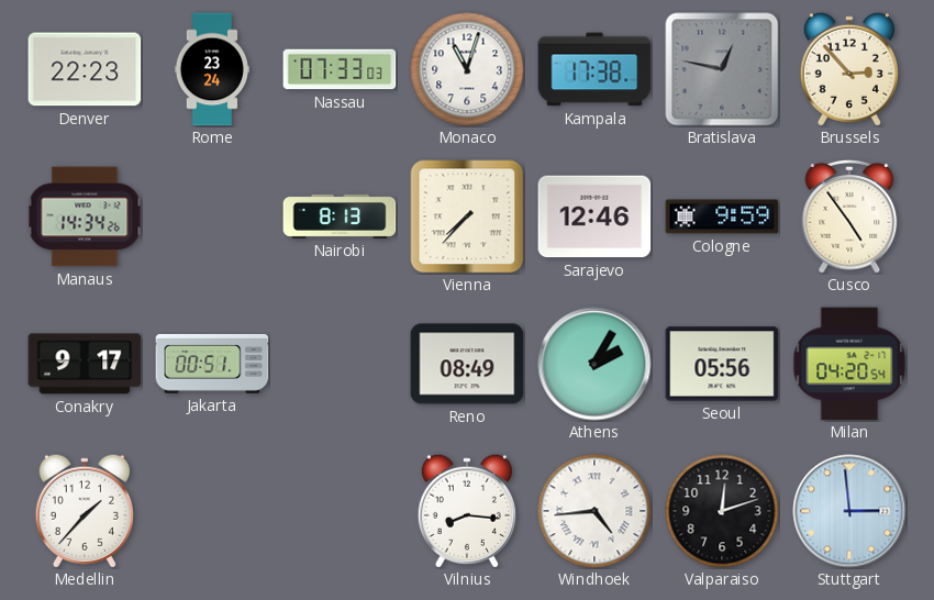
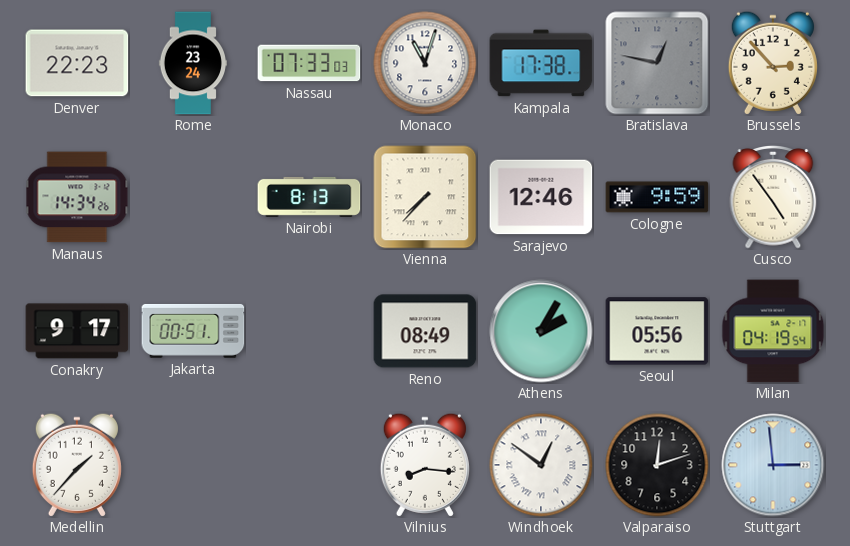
Milan: 04:20 -> 04:19 (773, 331)
Windhoek: 4:44 -> 12:51 (541, 465)
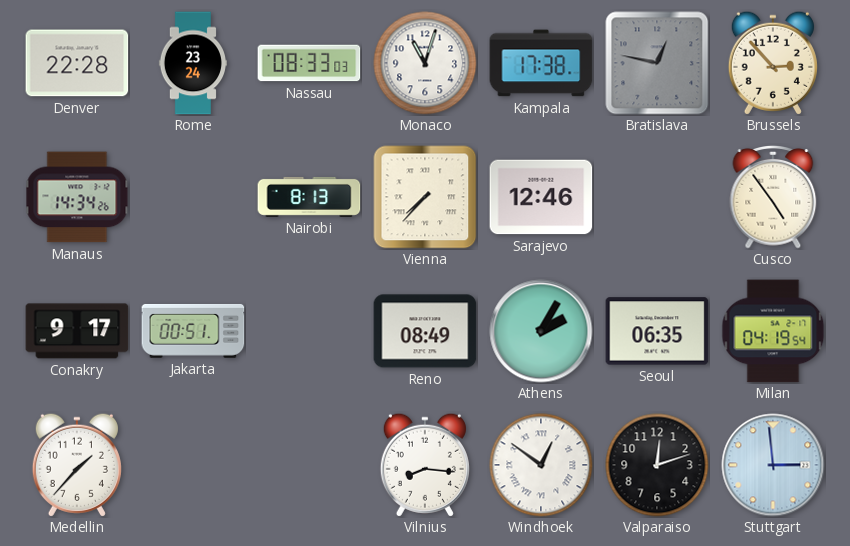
Denver: 22:23 -> 22:28 (77, 63)
Nassau: 07:33 -> 08:33 (309, 63)
Cologne: 9:59 -> none (657, 197)
Seoul: 05:56 -> 06:35 (657, 331)
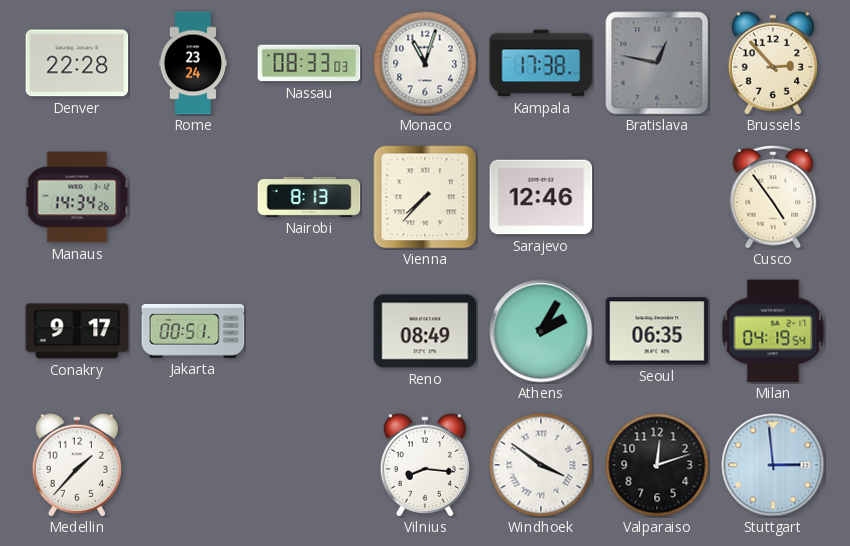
Windhoek: 12:51 -> 3:51 (541, 465)
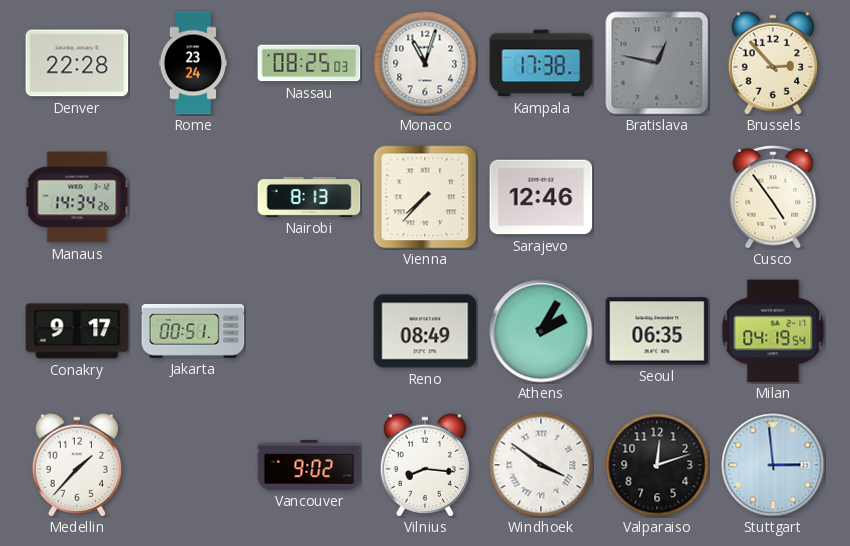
Nassau: 08:33 -> 08:25 (309, 63)
Vancouver: none -> 9:02 (309, 465)
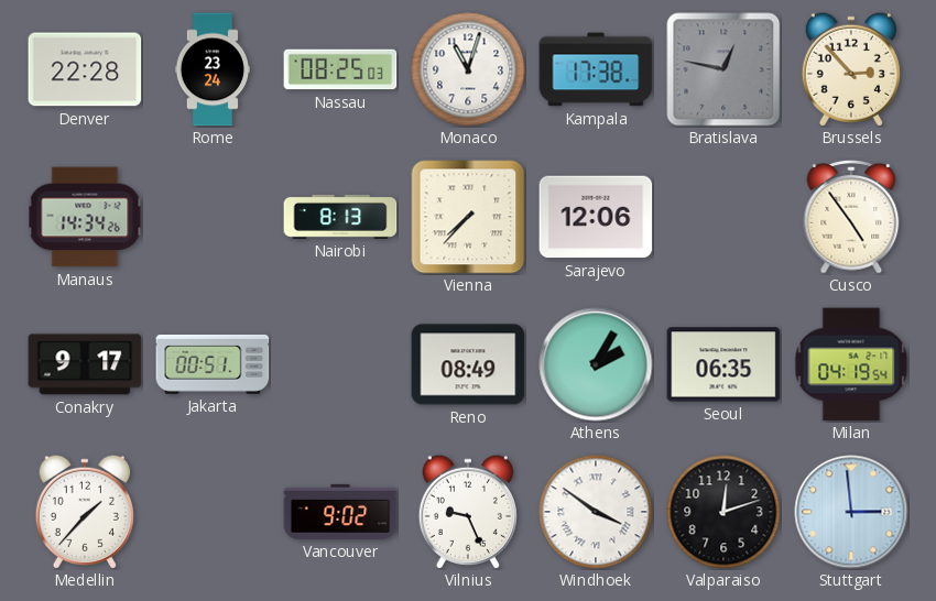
Sarajevo: 12:46 -> 12:06 (596, 217)
Vilnius: 8:16 -> 9:26 (468, 512)
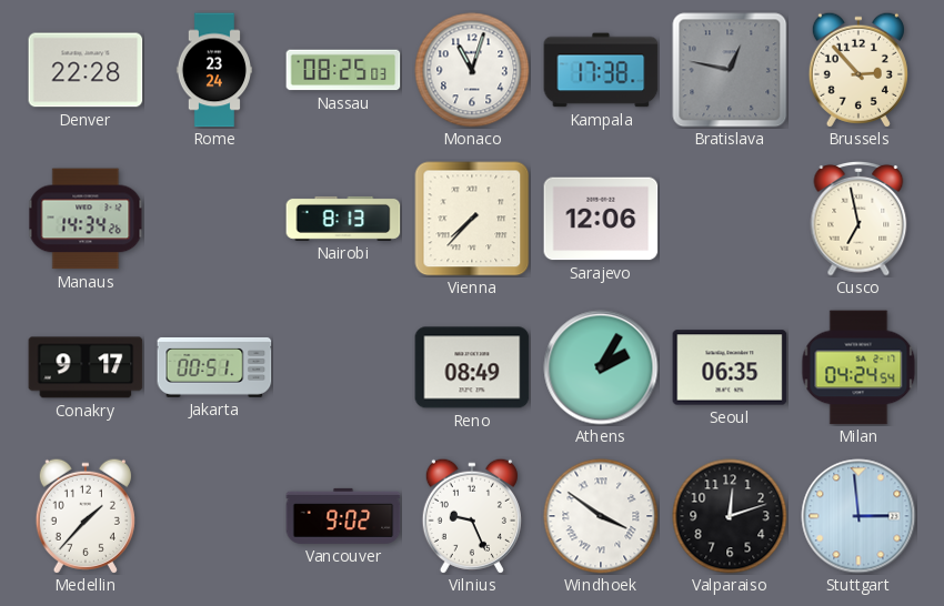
Cusco: 4:54 -> 6:58 (858, 220)
Milan: 04:19 -> 04:24 (858, 367)
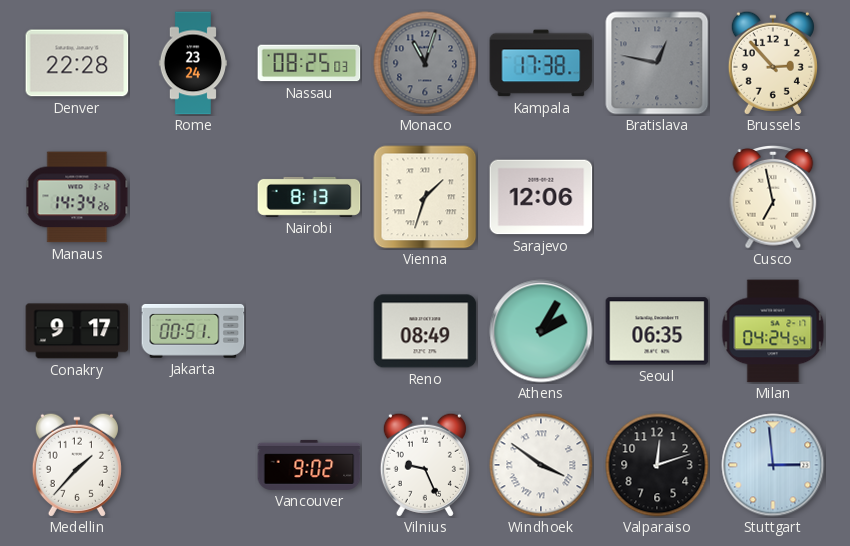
Monaco dial: white -> grey (425, 63)
Vienna: 7:37 -> 1:33 (425, 197)
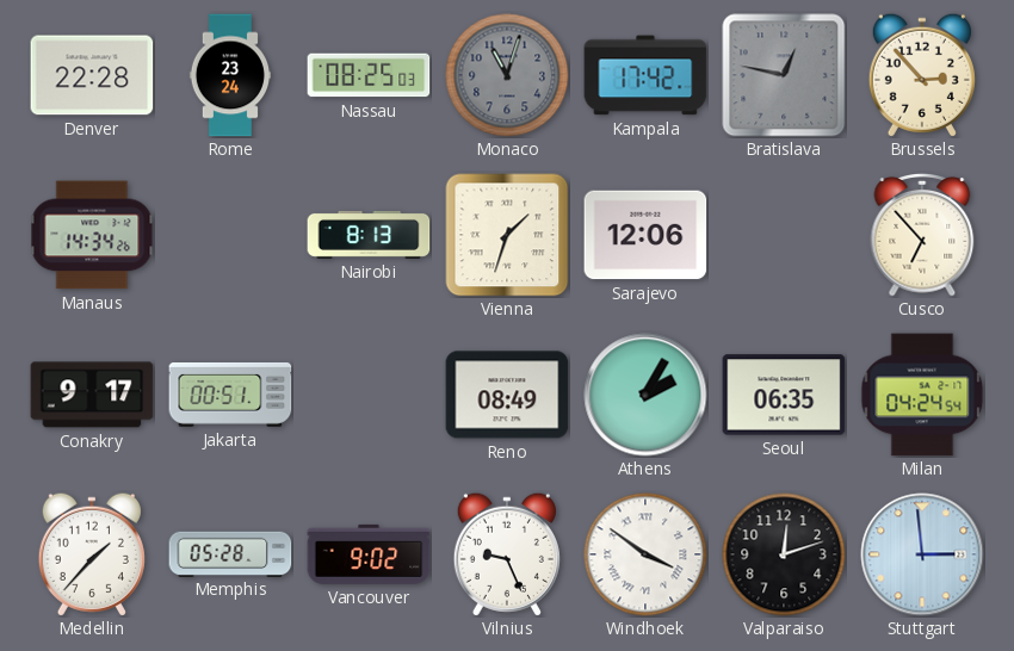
Kampala: 17:38 -> 17:42 (645, 75)
Cusco: 6:58 -> 6:53 (922, 236)
Memphis: none -> 05:28 (230, 553)
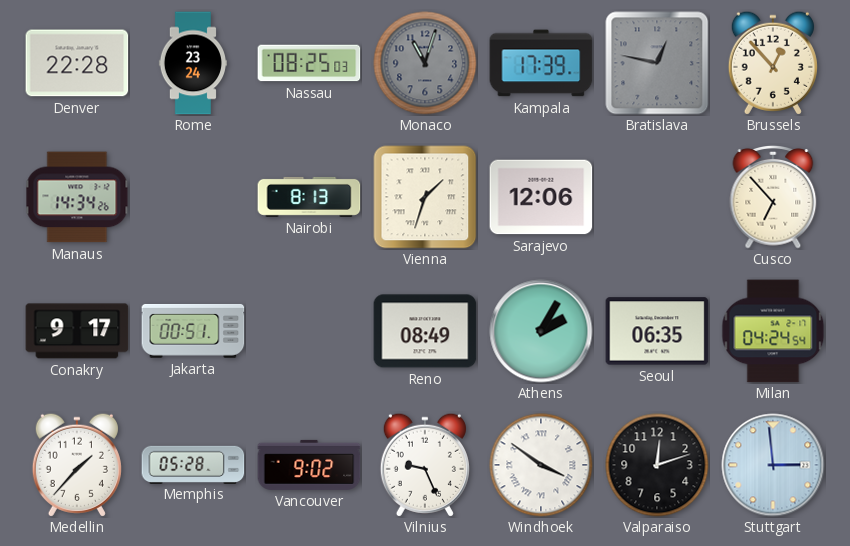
Kampala: 17:42 -> 17:39 (541, 63)
Brussels: 2:53 -> 12:53 (773, 63)
